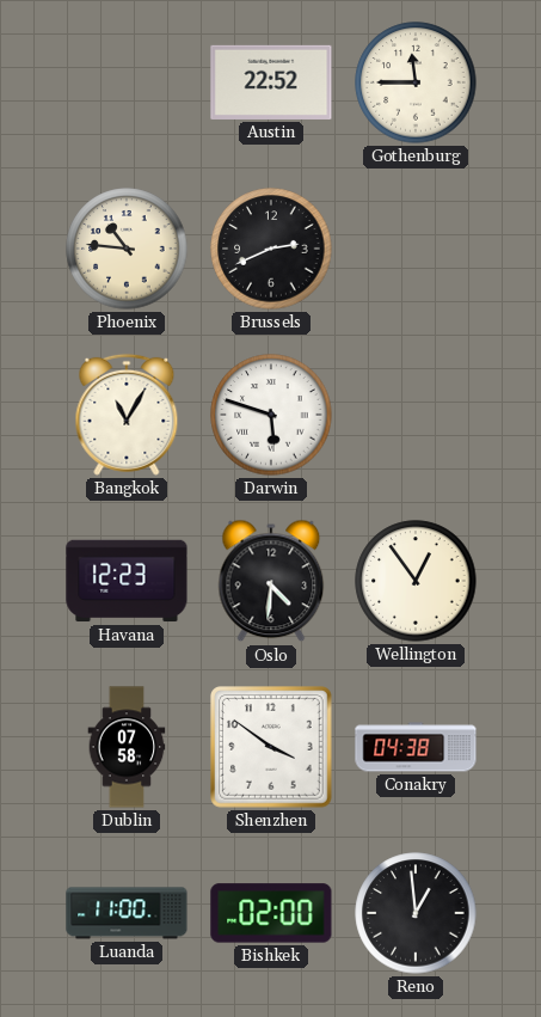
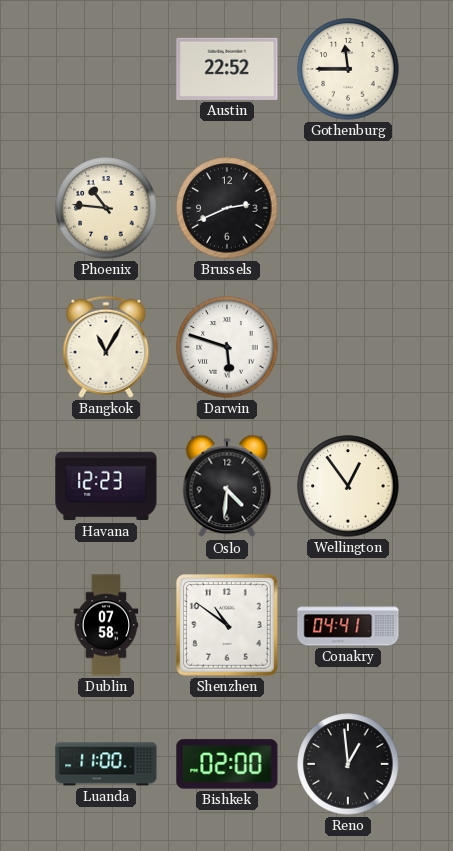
Shenzhen: 3:51 -> 10:51 (228, 626)
Conakry: 04:38 -> 04:41 (348, 625)
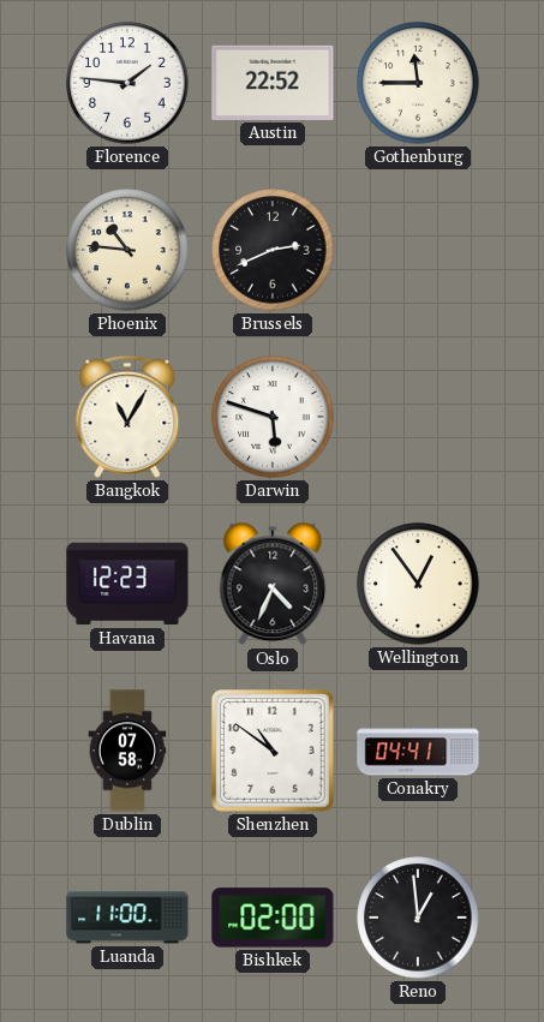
Florence: none -> 1:46 (127, 83)
Oslo: 4:31 -> 4:34 (273, 584)
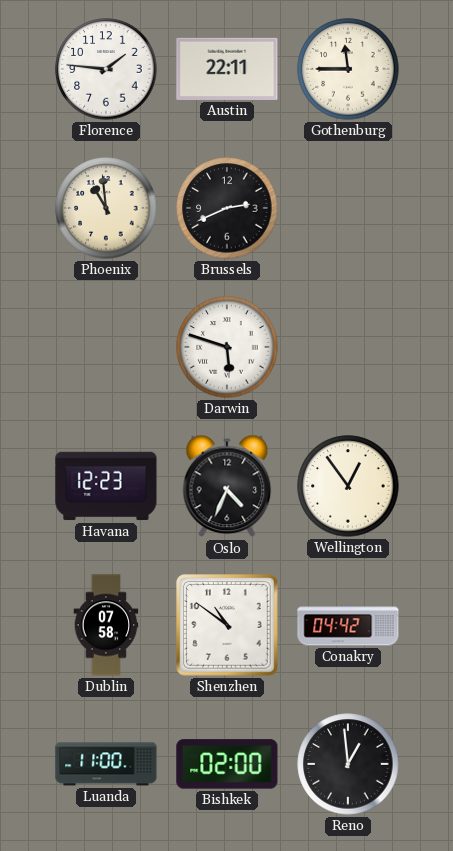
Austin: 22:52 -> 22:11 (227, 69)
Phoenix: 10:46 -> 10:59 (106, 208)
Bangkok: 11:05 -> none (127, 417)
Conakry: 04:41 -> 04:42 (348, 625)
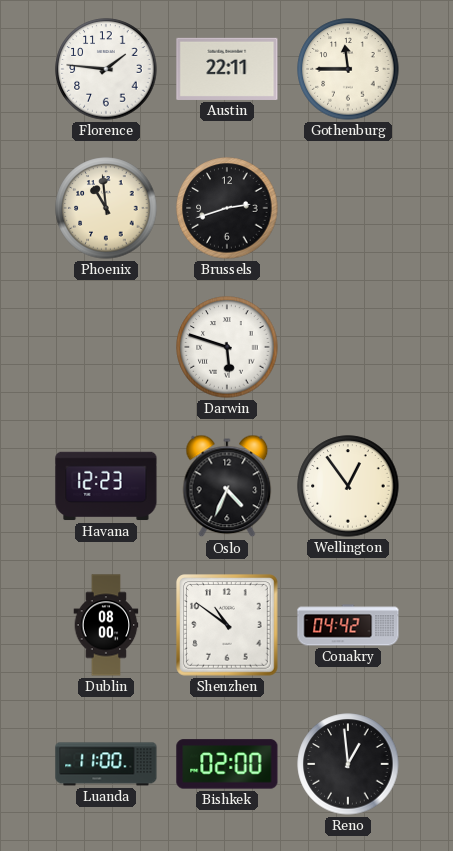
Brussels: 2:41 -> 2:42 (227, 208)
Dublin: 07:58 -> 08:00 (106, 625)
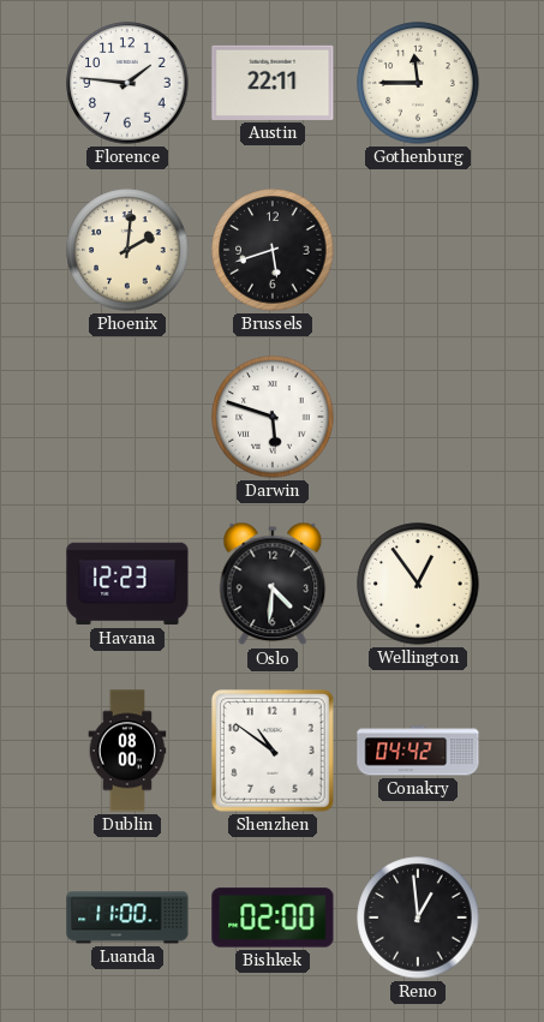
Phoenix: 10:59 -> 2:01 (127, 250)
Brussels: 2:42 -> 5:42 (273, 250)
Oslo: 4:34 -> 4:31 (273, 584)
